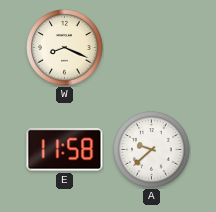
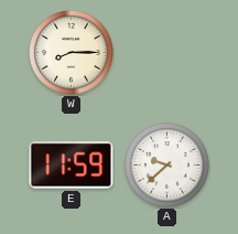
W: 8:19 -> 8:15 (72, 53)
E: 11:58 -> 11:59 (72, 166)
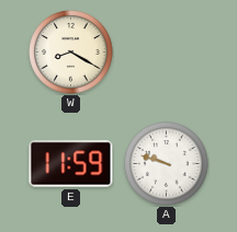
W: 8:15 -> 8:20 (71, 53)
A: 9:38 -> 9:48 (167, 164)
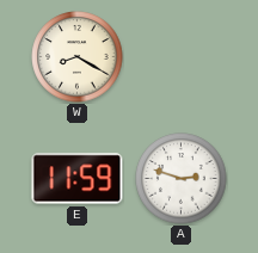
A: 9:48 -> 2:48 (182, 179)
